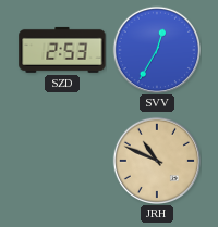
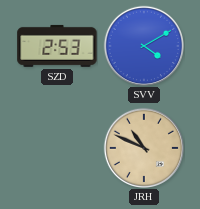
SVV: 12:35 -> 4:10 (143, 45)
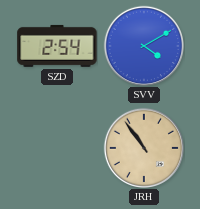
SZD: 2:53 -> 2:54 (57, 46)
JRH: 10:49 -> 10:54 (143, 147)
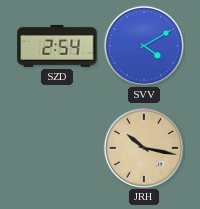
JRH: 10:54 -> 10:17 (143, 147)
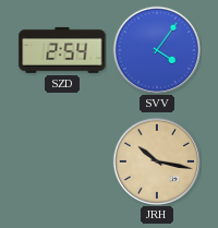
SVV: 4:10 -> 4:06 (156, 49)
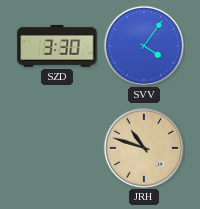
SZD: 2:54 -> 3:30 (57, 46)
JRH: 10:17 -> 10:48 (143, 147)
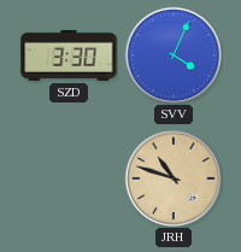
SVV: 4:06 -> 4:04 (172, 54)
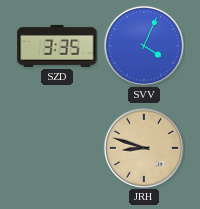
SZD: 3:30 -> 3:35 (57, 46)
JRH: 10:48 -> 8:48 (143, 147)
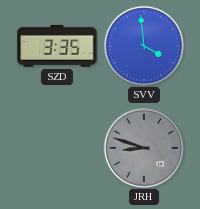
SVV: 4:04 -> 3:59 (143, 45)
JRH dial: champagne -> grey (143, 147)
